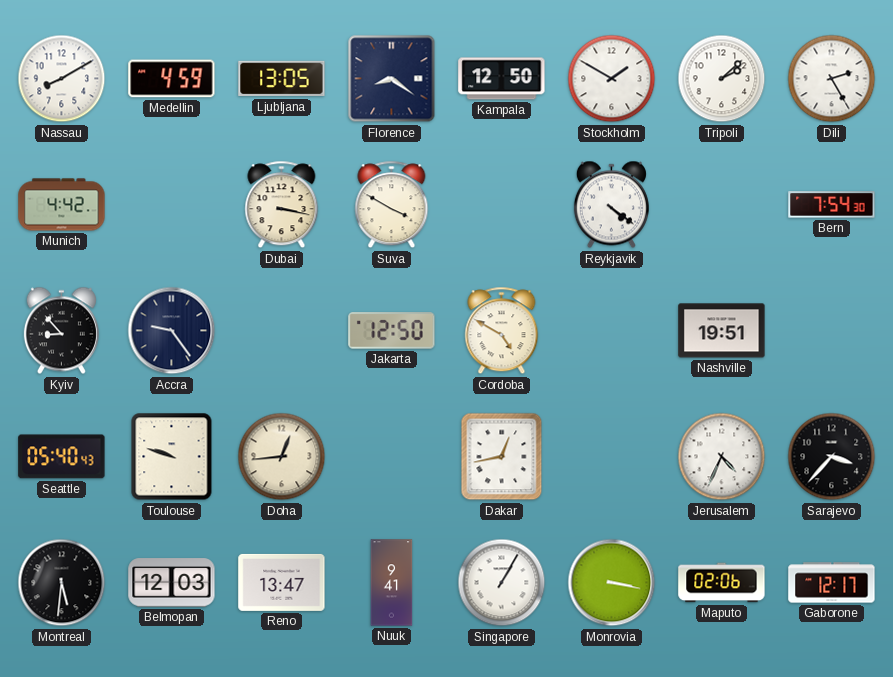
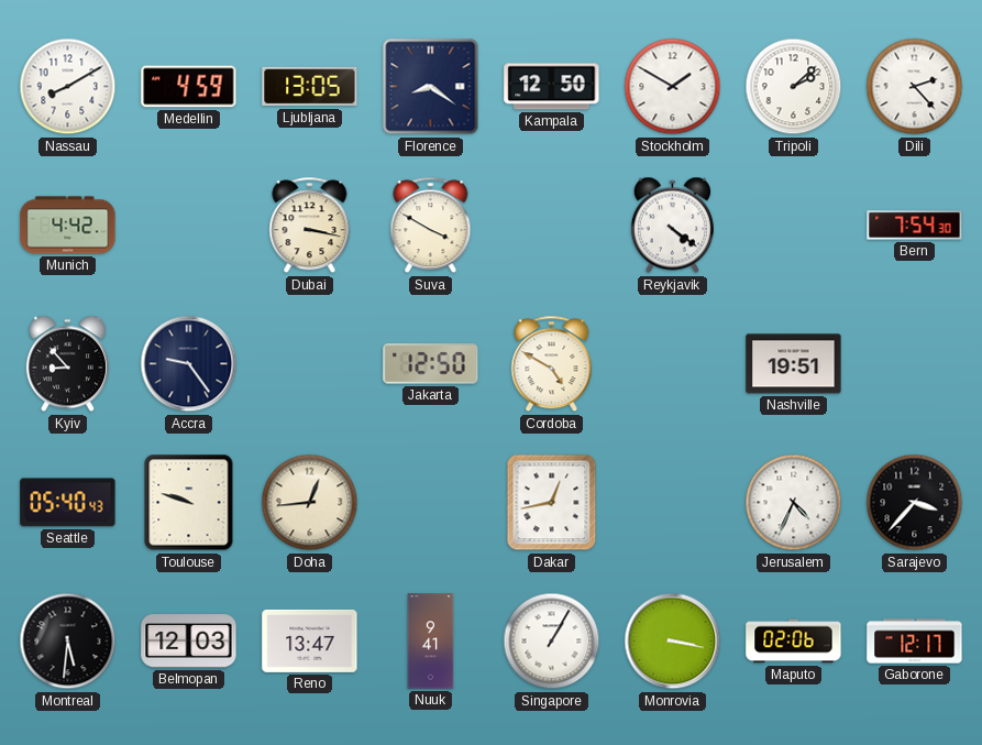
Dili: 2:25 -> 2:23 (915, 87)
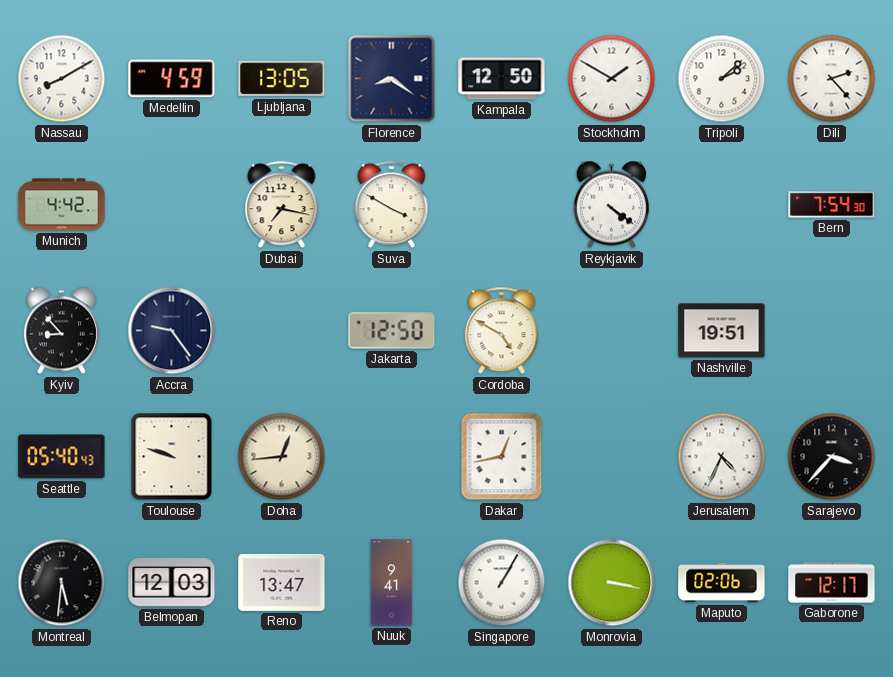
Dubai: 3:17 -> 7:17 (282, 205)
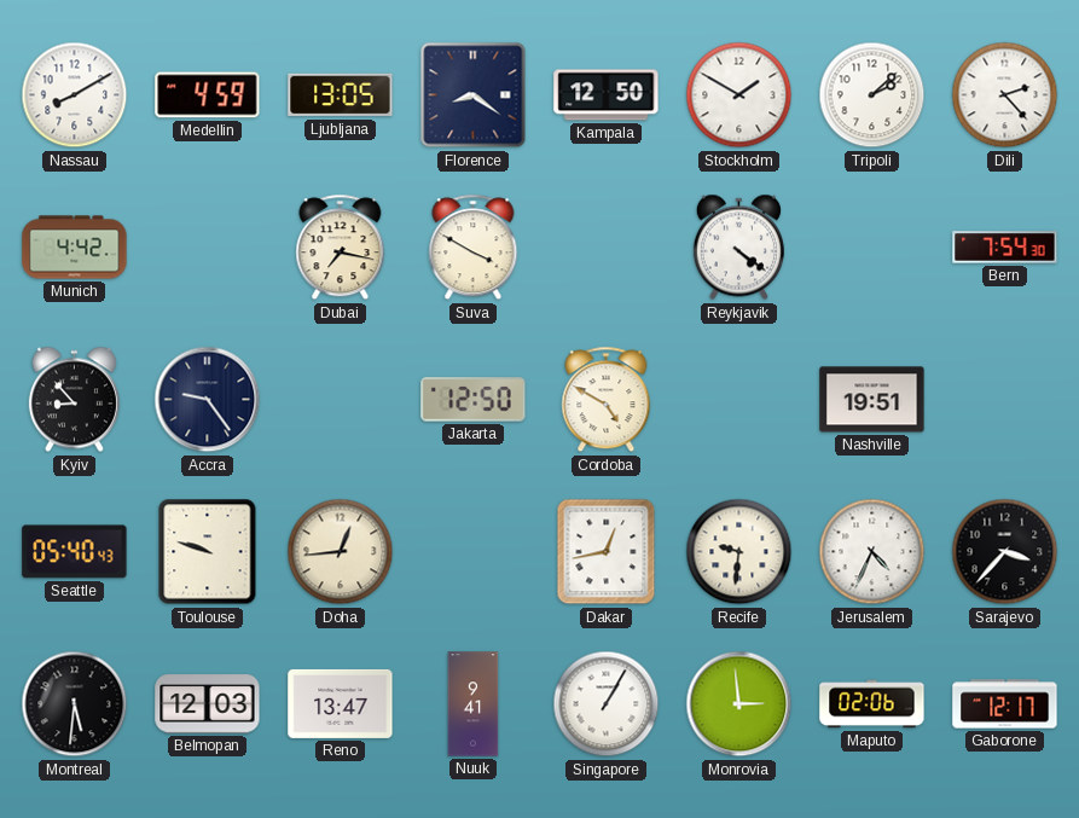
Recife: none -> 9:31 (739, 552)
Monrovia: 3:17 -> 2:59 (739, 704)
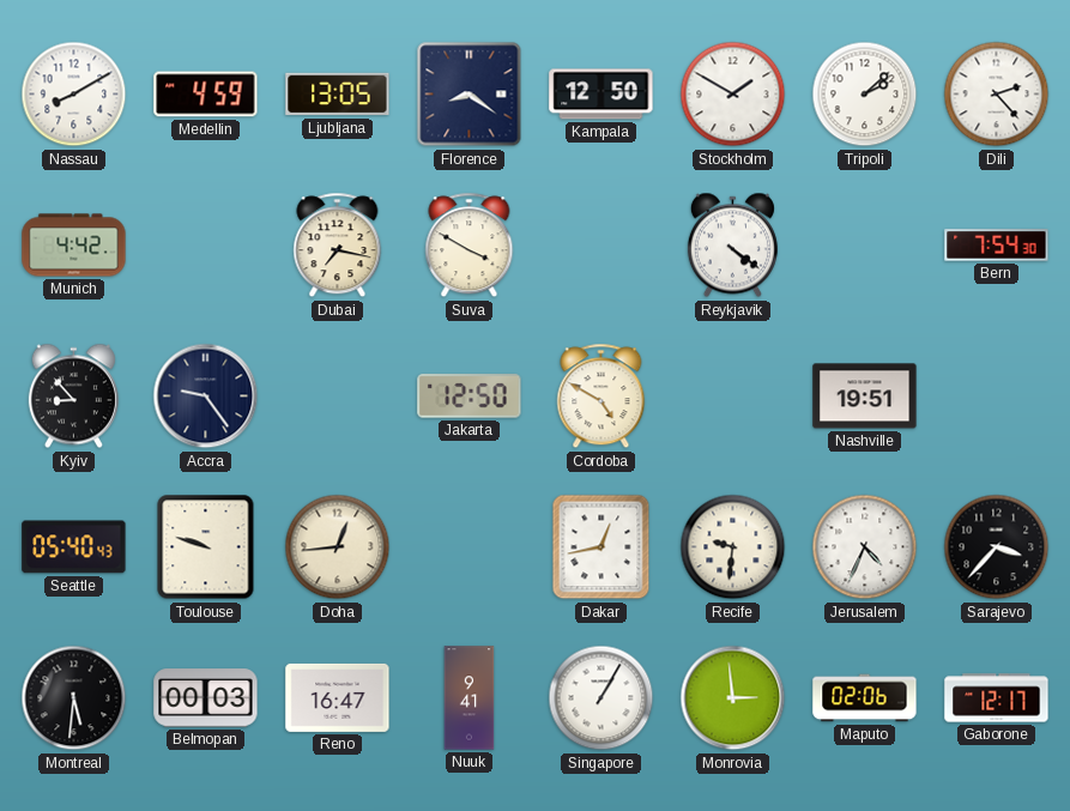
Belmopan: 12:03 -> 00:03 (206, 698)
Reno: 13:47 -> 16:47 (338, 697)
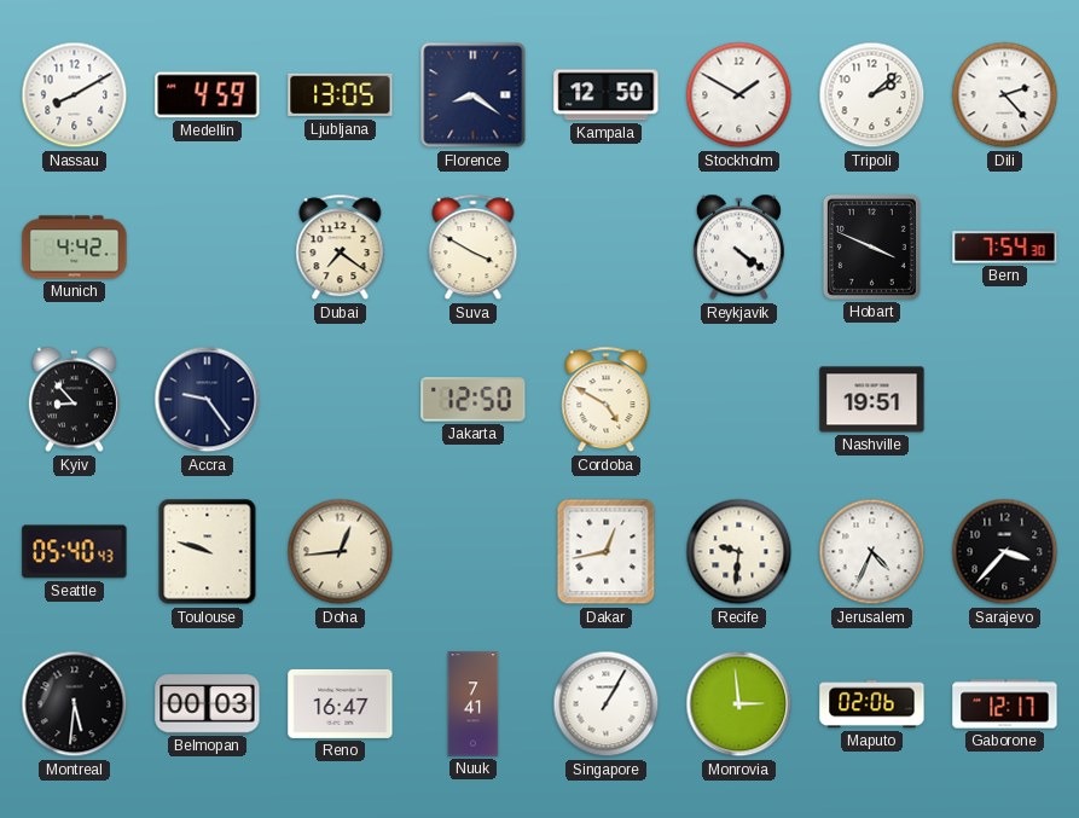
Dubai: 7:17 -> 7:21 (341, 248)
Hobart: none -> 3:49 (871, 246)
Nuuk: 9:41 -> 7:41 (474, 704)
